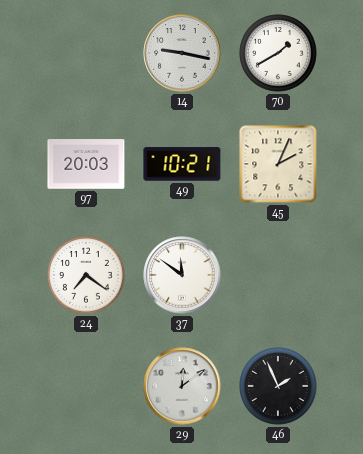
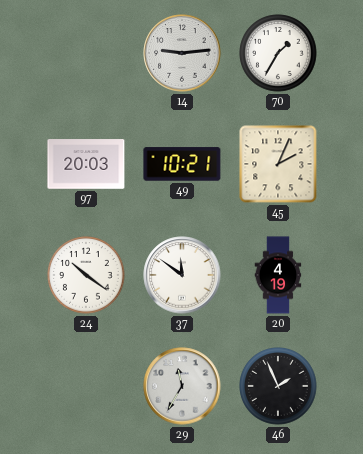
14: 9:17 -> 9:14 (182, 53)
70: 1:40 -> 1:35 (278, 53)
24: 7:21 -> 10:21 (86, 275)
20: none -> 4:19 (278, 275)
29: 12:09 -> 11:35 (182, 386)
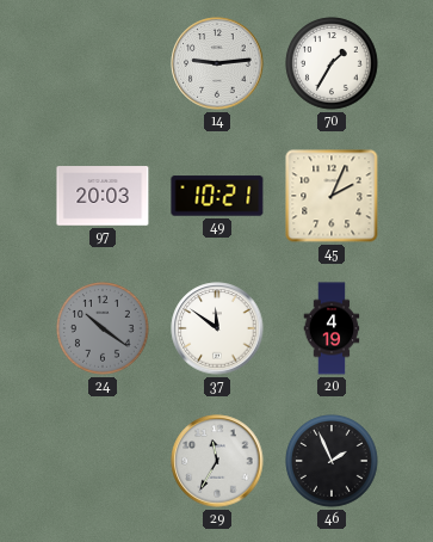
24 dial: white -> grey (103, 328)
